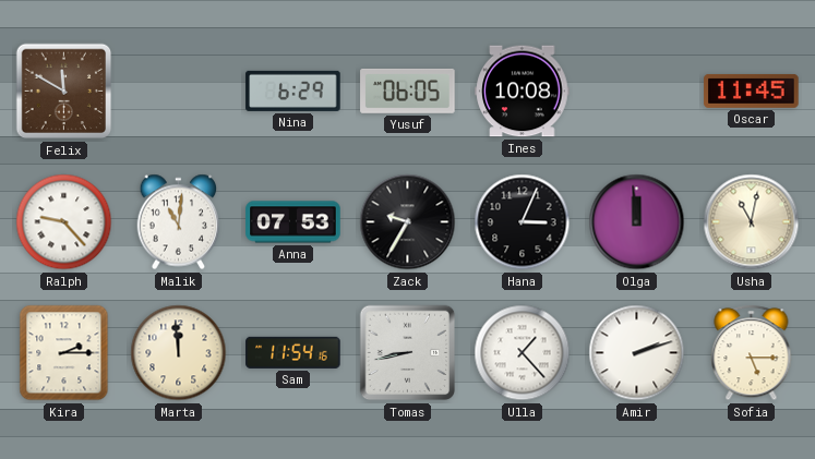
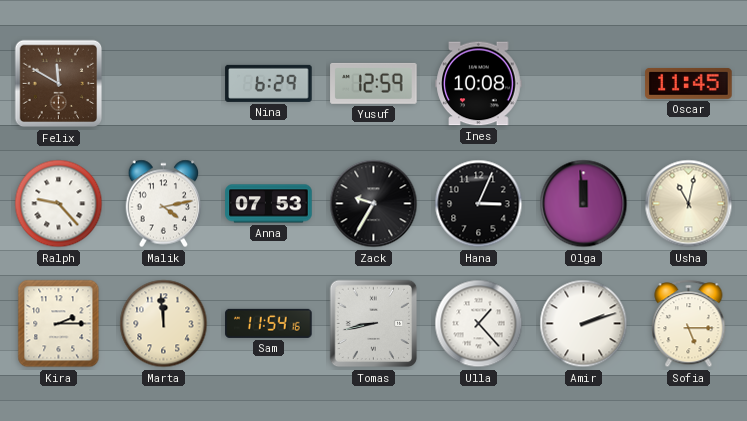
Yusuf: 06:05 -> 12:59 (374, 83)
Malik: 11:01 -> 4:13 (164, 204)
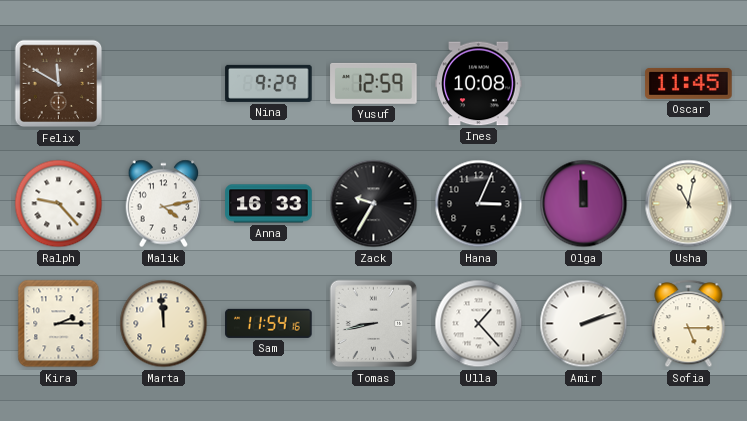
Nina: 6:29 -> 9:29 (269, 83)
Anna: 07:53 -> 16:33 (269, 204)
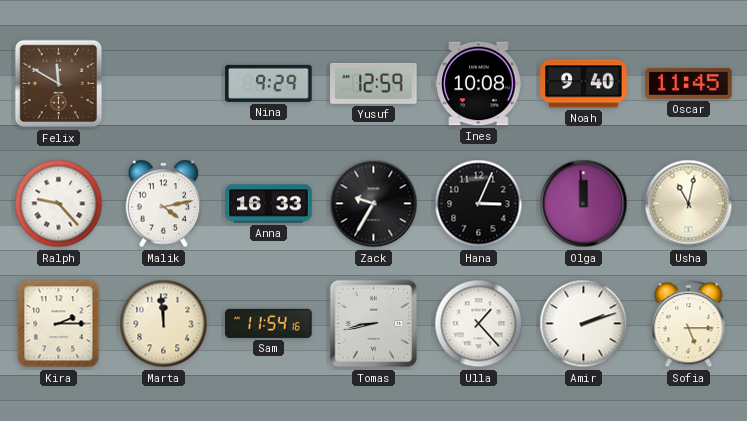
Noah: none -> 9:40 (584, 84)
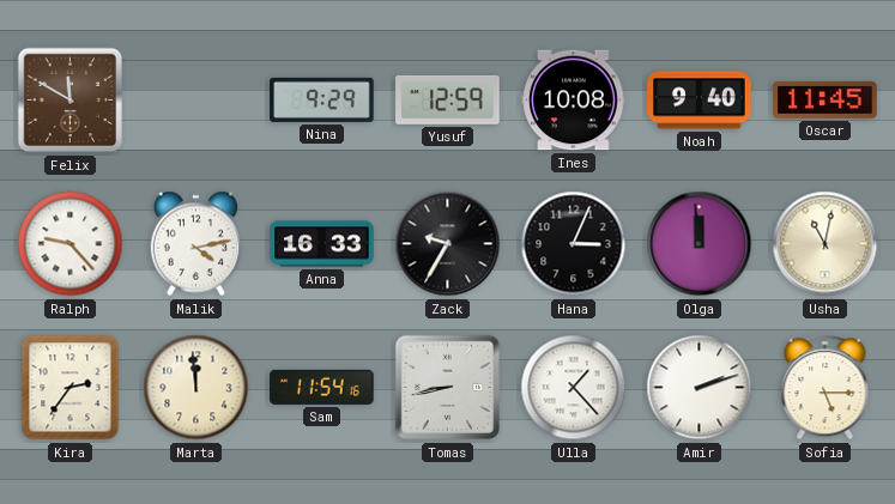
Kira: 2:15 -> 2:36 (71, 388)
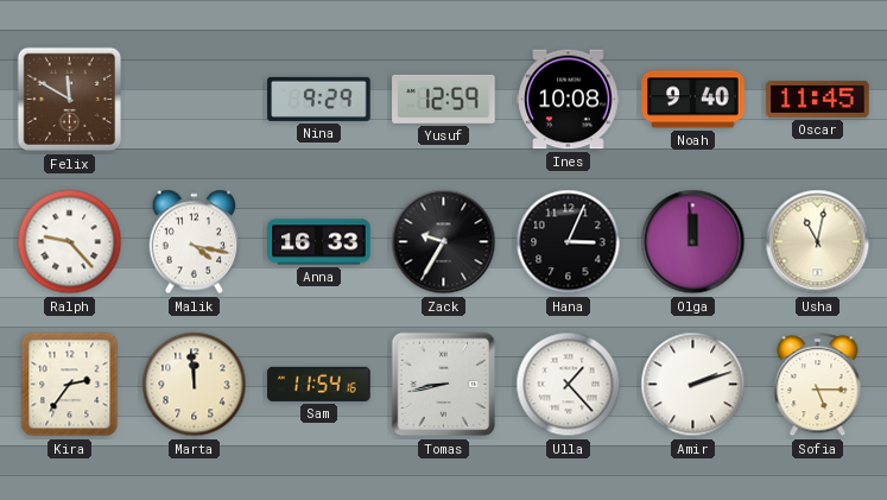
Malik: 4:13 -> 4:17 (195, 242)
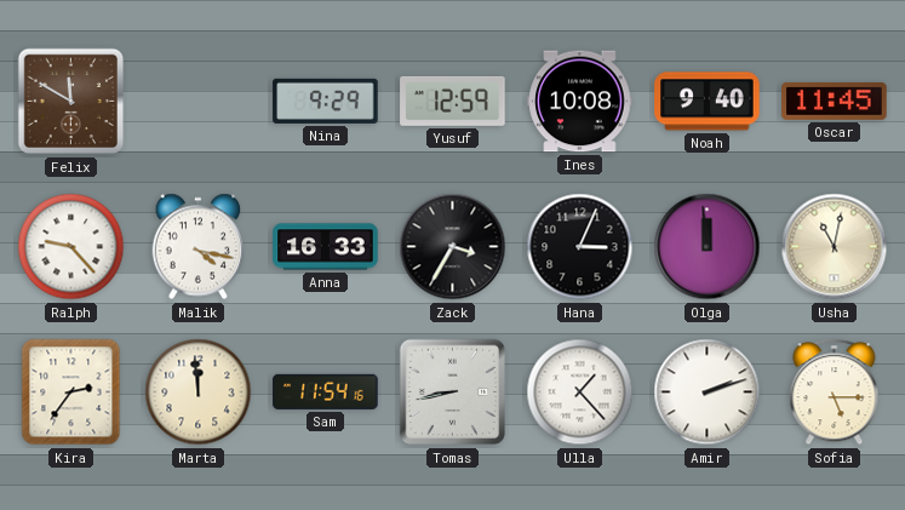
Zack: 9:35 -> 3:35 (453, 247)
